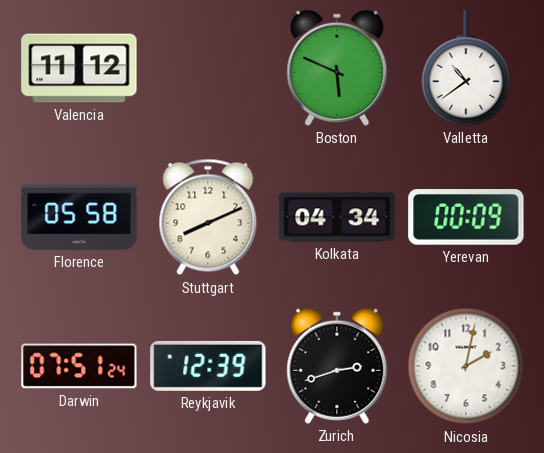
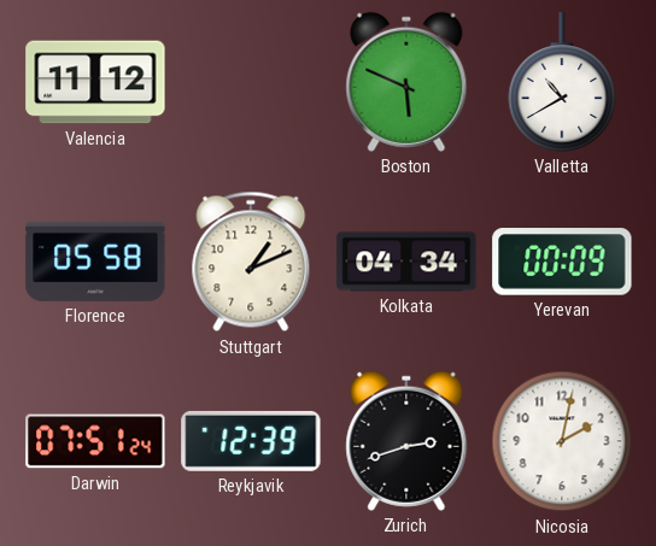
Valletta: 10:39 -> 10:40 (562, 82)
Stuttgart: 8:11 -> 1:11 (251, 262)
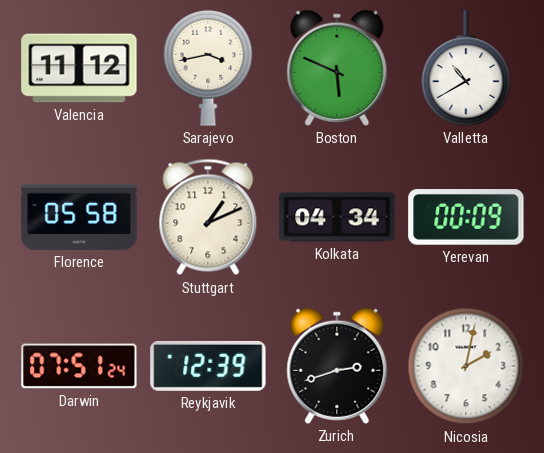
Sarajevo: none -> 3:43 (208, 68)
